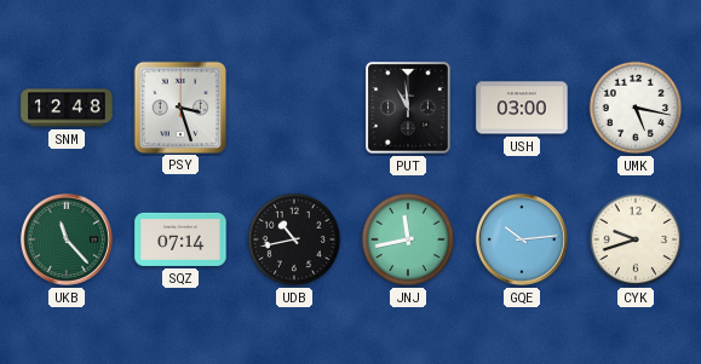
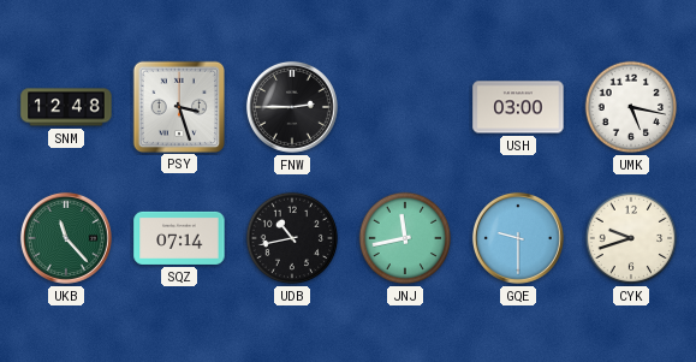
FNW: none -> 2:45 (292, 107)
PUT: 10:59 -> none (409, 108)
GQE: 10:14 -> 9:30 (518, 238)
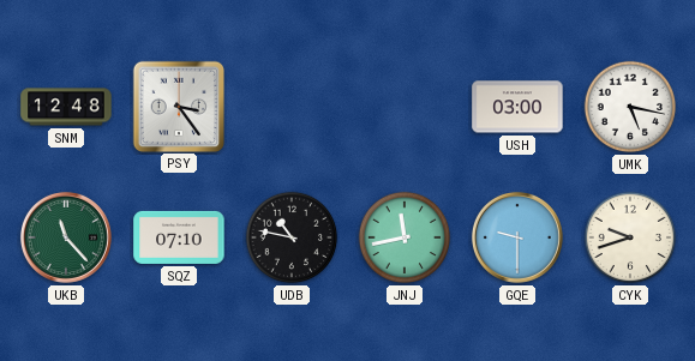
PSY: 3:27 -> 3:24 (178, 106)
FNW: 2:45 -> none (292, 107)
SQZ: 07:14 -> 07:10 (179, 237)
UDB: 10:43 -> 10:47 (292, 237)
